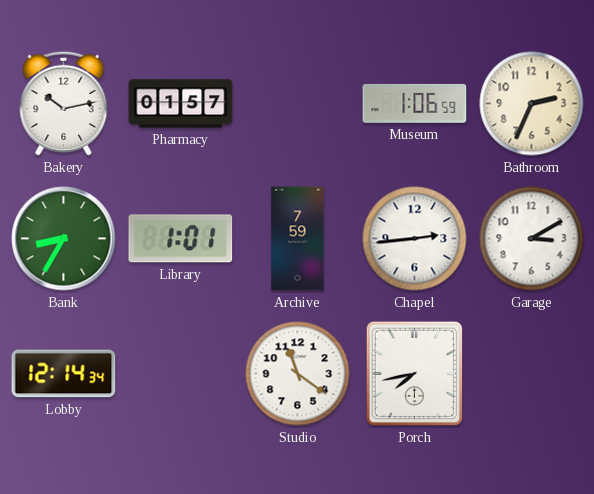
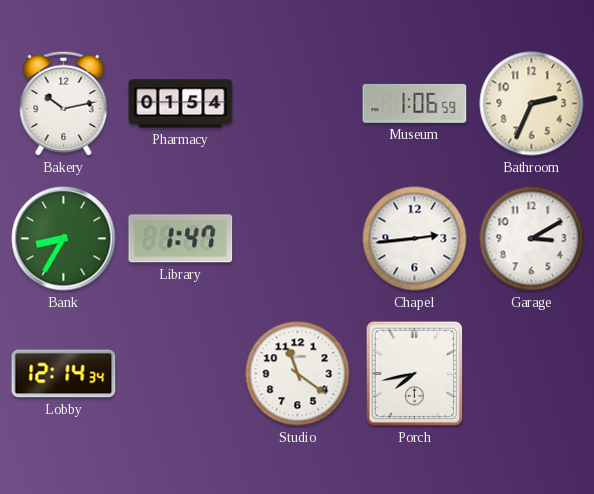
Pharmacy: 01:57 -> 01:54 (181, 104)
Library: 1:01 -> 1:47 (181, 239)
Archive: 7:59 -> none (298, 239)
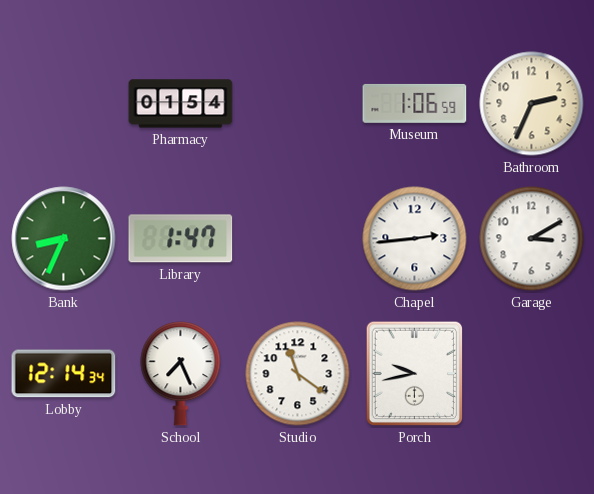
Bakery: 10:13 -> none (64, 103)
Bank: 8:35 -> 8:34 (64, 239)
School: none -> 7:26 (181, 374)
Porch: 7:43 -> 9:43 (414, 374)
